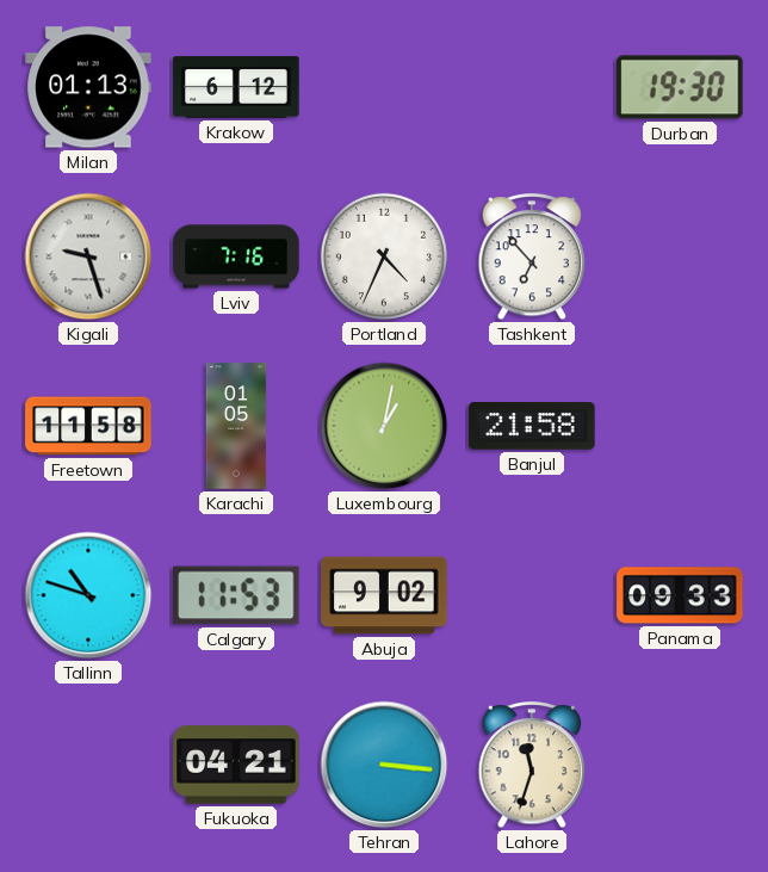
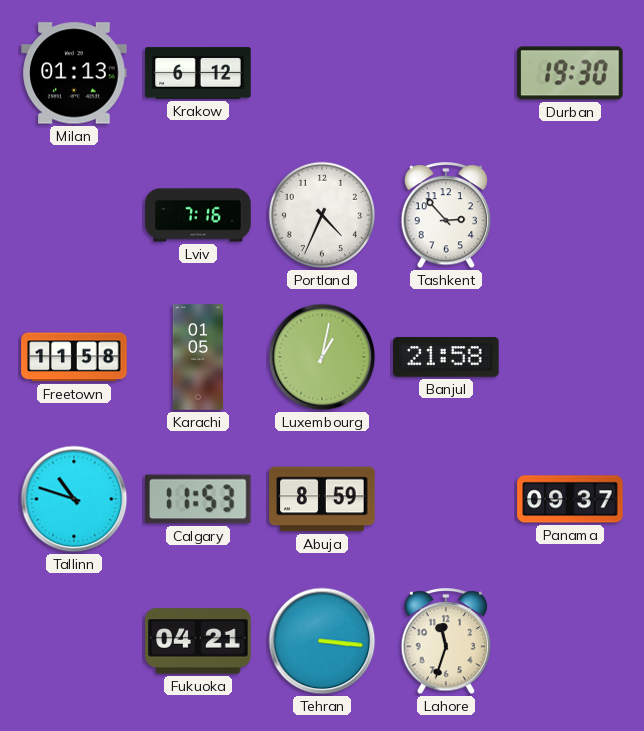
Kigali: 9:27 -> none (88, 256)
Tashkent: 6:53 -> 2:53 (446, 216)
Abuja: 9:02 -> 8:59 (322, 499)
Panama: 09:33 -> 09:37 (570, 499)
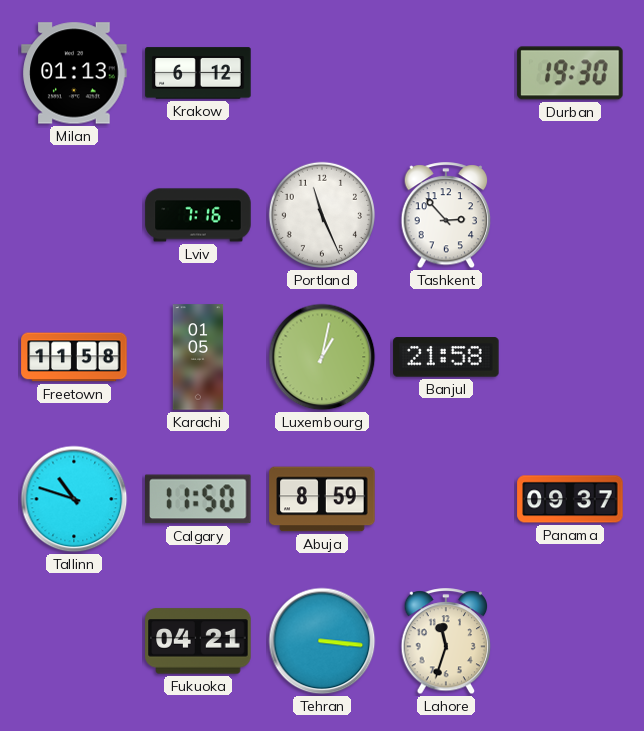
Portland: 4:34 -> 11:26 (322, 215)
Calgary: 11:53 -> 11:50 (199, 499)
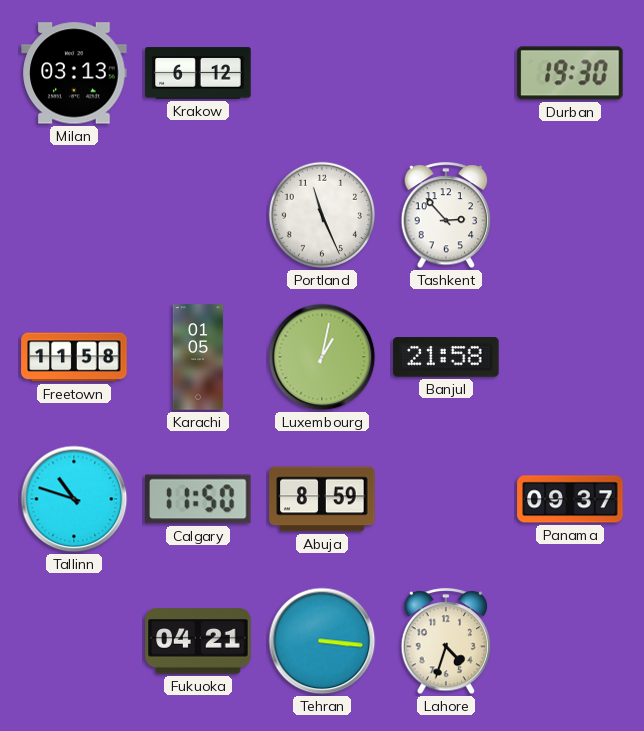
Milan: 01:13 -> 03:13 (74, 73)
Lviv: 7:16 -> none (198, 215)
Lahore: 11:33 -> 4:33 (446, 642)
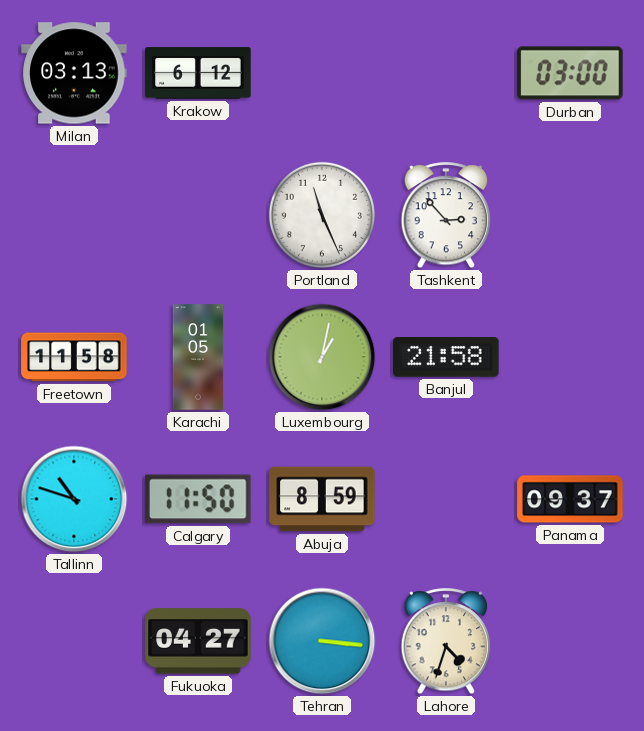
Durban: 19:30 -> 03:00 (570, 73)
Fukuoka: 04:21 -> 04:27 (198, 641)
